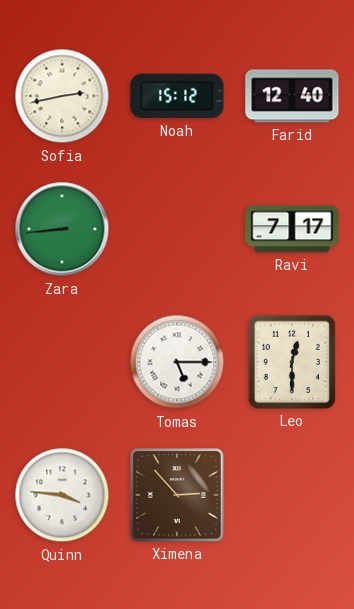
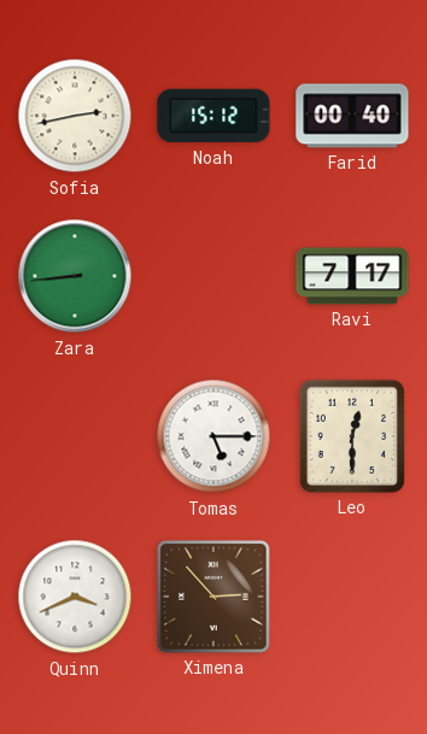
Farid: 12:40 -> 00:40 (352, 116)
Quinn: 3:46 -> 3:41 (75, 597)
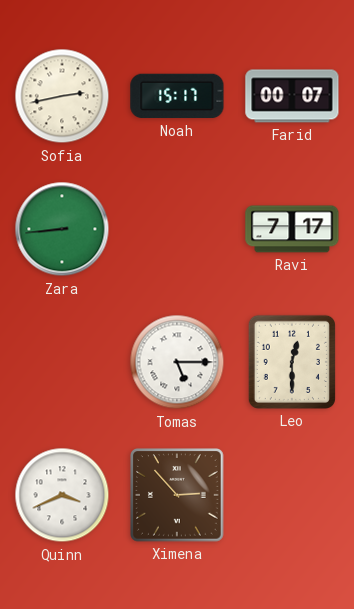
Noah: 15:12 -> 15:17 (177, 96)
Farid: 00:40 -> 00:07 (292, 96)
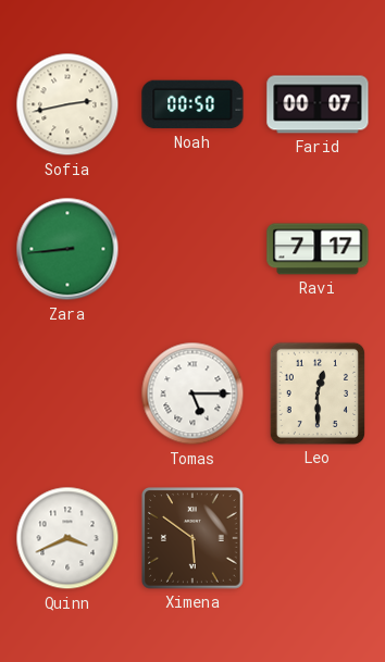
Noah: 15:17 -> 00:50 (192, 104)
Ximena: 2:53 -> 5:51 (194, 539)
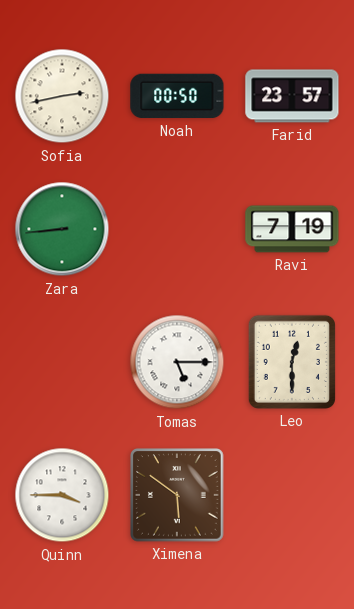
Farid: 00:07 -> 23:57 (292, 96)
Ravi: 7:17 -> 7:19 (292, 229)
Quinn: 3:41 -> 3:45 (62, 495)
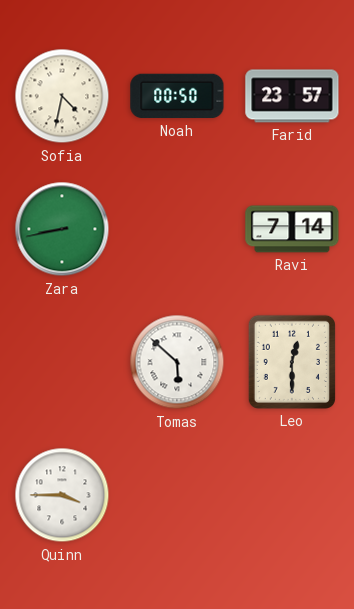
Sofia: 2:43 -> 4:32 (62, 96)
Zara: 8:44 -> 8:43 (62, 229)
Ravi: 7:19 -> 7:14 (292, 229)
Tomas: 5:15 -> 5:52 (177, 362)
Ximena: 5:51 -> none (178, 496)
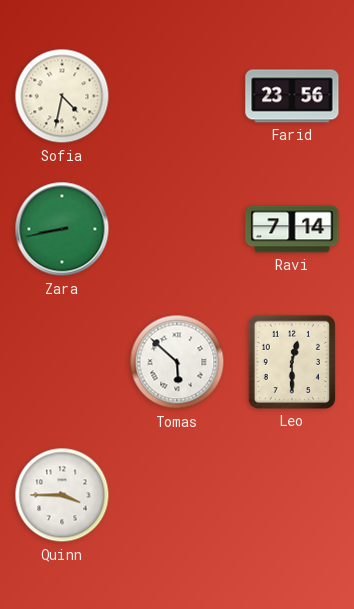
Noah: 00:50 -> none (177, 96)
Farid: 23:57 -> 23:56 (292, 96)
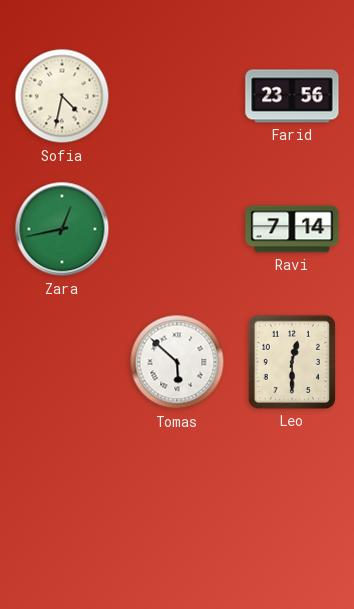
Zara: 8:43 -> 12:43 (62, 229)
Quinn: 3:45 -> none (62, 495)
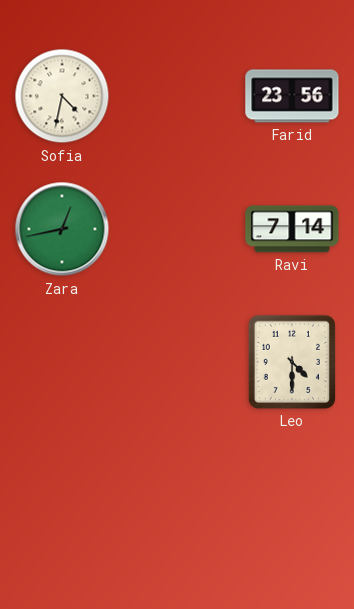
Tomas: 5:52 -> none (177, 362)
Leo: 12:30 -> 4:30 (292, 362)
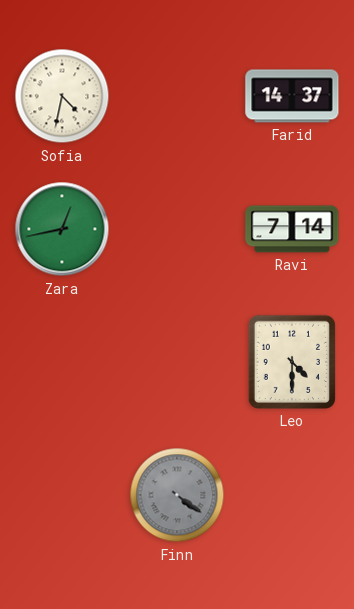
Farid: 23:56 -> 14:37 (292, 96)
Finn: none -> 4:21 (177, 495)
